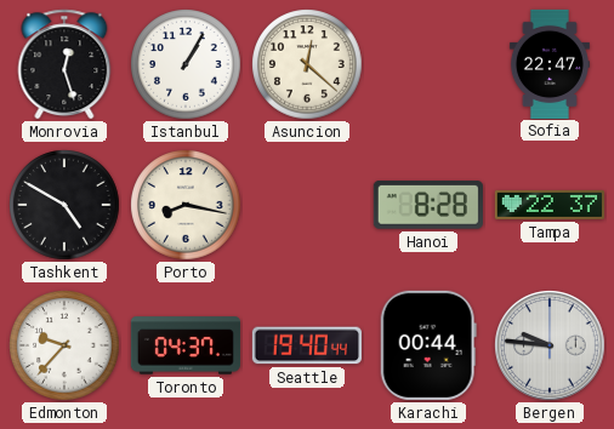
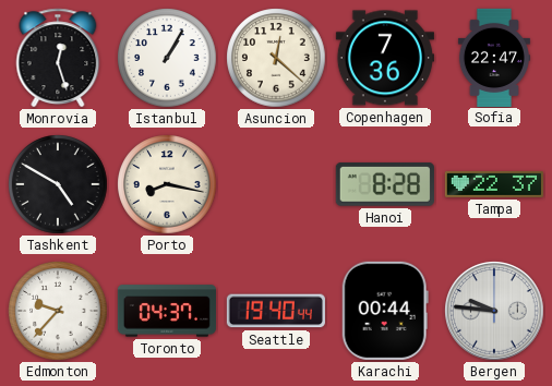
Copenhagen: none -> 7:36 (385, 58)
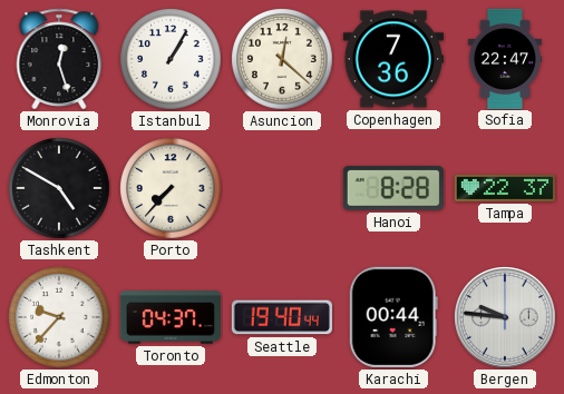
Porto: 8:17 -> 7:37 (171, 188)
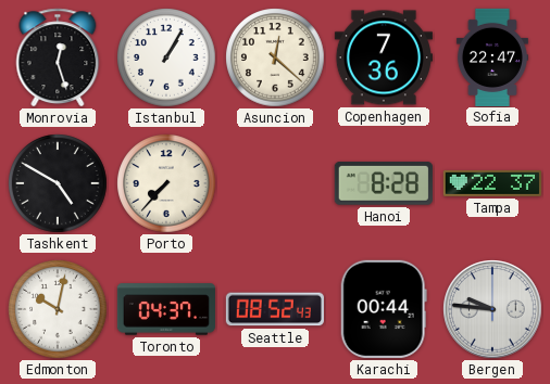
Edmonton: 9:37 -> 10:02 (58, 309)
Seattle: 19:40 -> 08:52 (275, 309)
